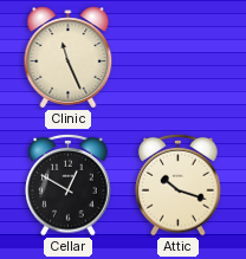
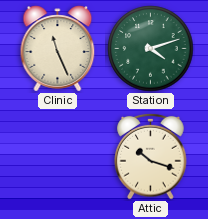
Station: none -> 4:12 (151, 49)
Cellar: 12:50 -> none (69, 184)
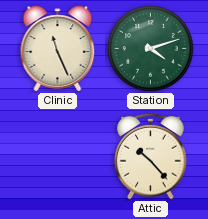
Attic: 10:18 -> 10:23 (151, 156)
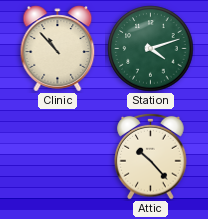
Clinic: 11:26 -> 10:53 (58, 49)
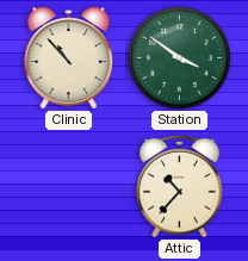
Station: 4:12 -> 3:51 (180, 58)
Attic: 10:23 -> 10:37 (180, 186)
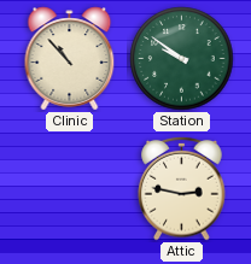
Station: 3:51 -> 9:51 (182, 59)
Attic: 10:37 -> 2:47 (182, 188)
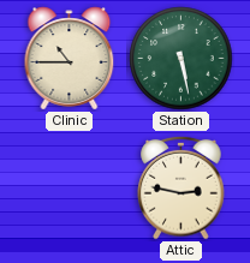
Clinic: 10:53 -> 10:45 (70, 59)
Station: 9:51 -> 5:28 (181, 59)
